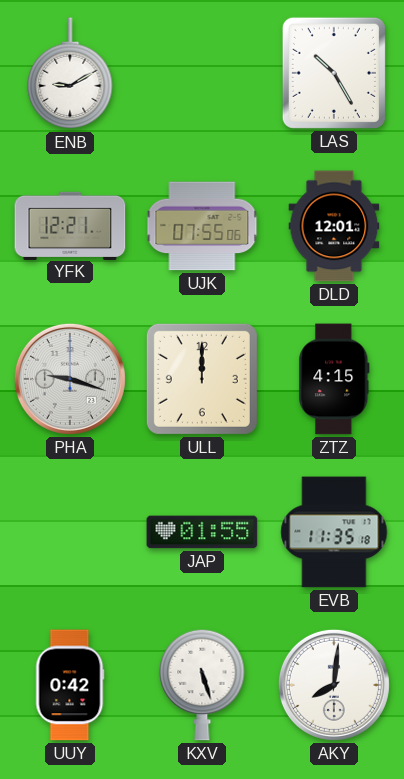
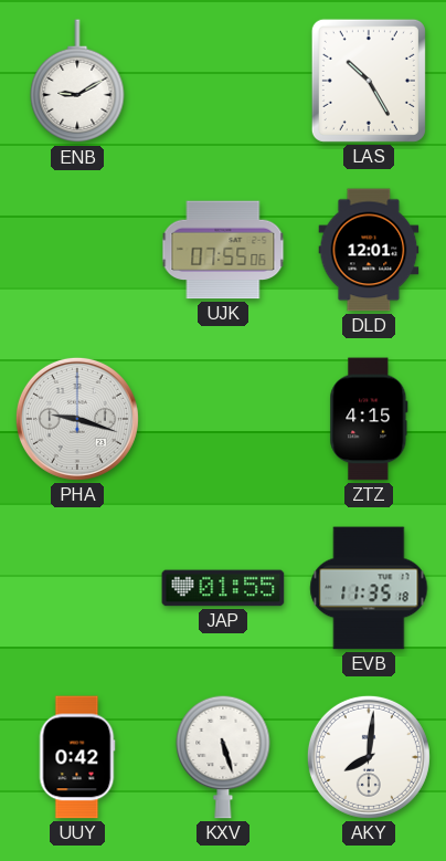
YFK: 12:21 -> none (70, 225)
ULL: 12:00 -> none (202, 379)
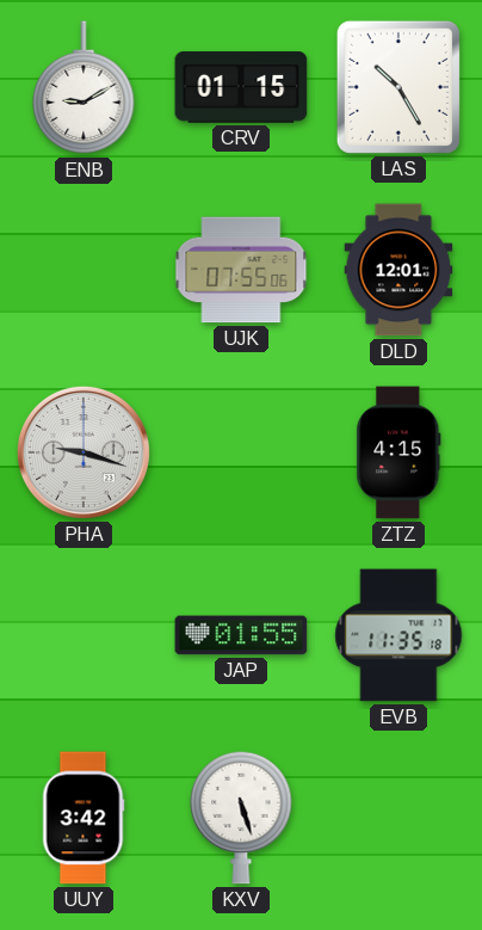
CRV: none -> 01:15 (241, 87)
UUY: 0:42 -> 3:42 (84, 818)
AKY: 8:01 -> none (369, 757)
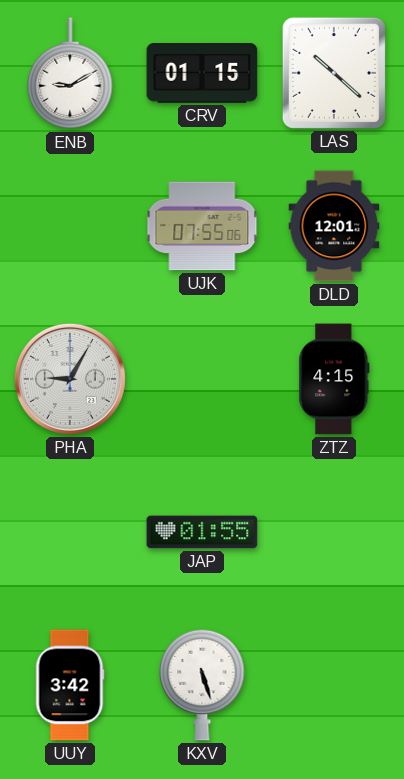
LAS: 10:25 -> 10:22 (334, 73)
PHA: 9:18 -> 9:05 (70, 379)
EVB: 11:35 -> none (398, 635)
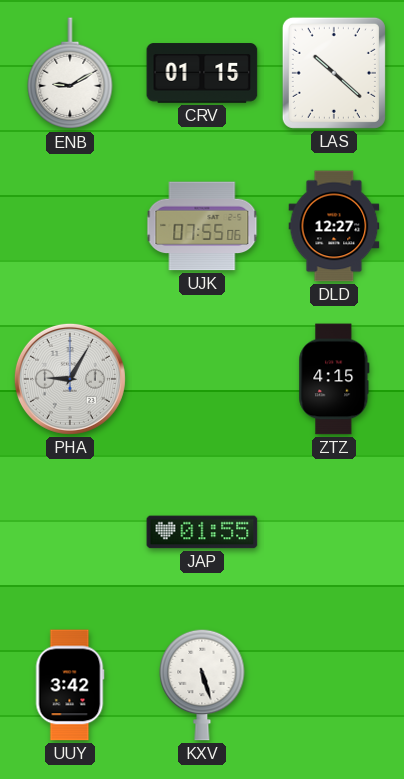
DLD: 12:01 -> 12:27 (334, 226)
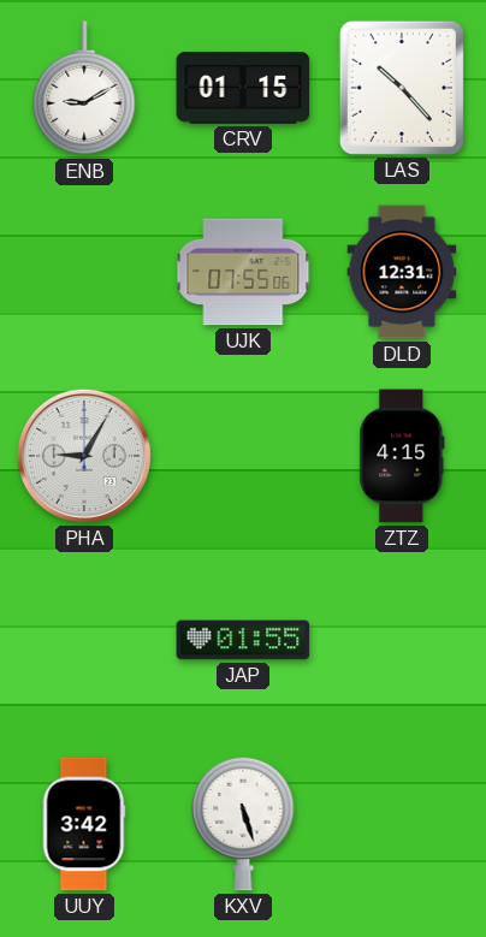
LAS: 10:22 -> 10:23 (402, 88)
DLD: 12:27 -> 12:31 (402, 272)
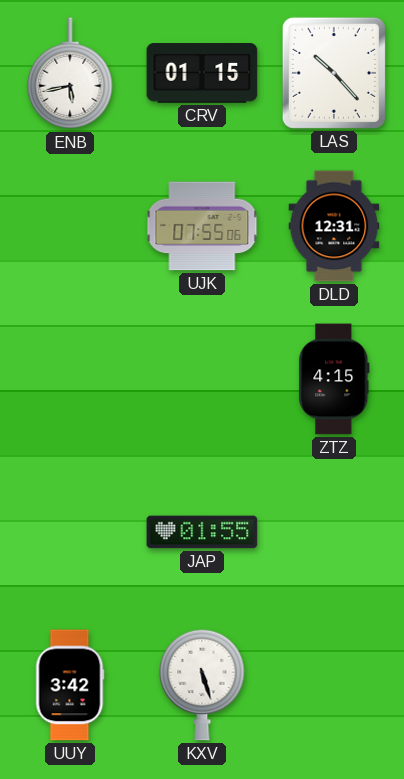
ENB: 9:10 -> 5:43 (70, 74)
PHA: 9:05 -> none (84, 456)
